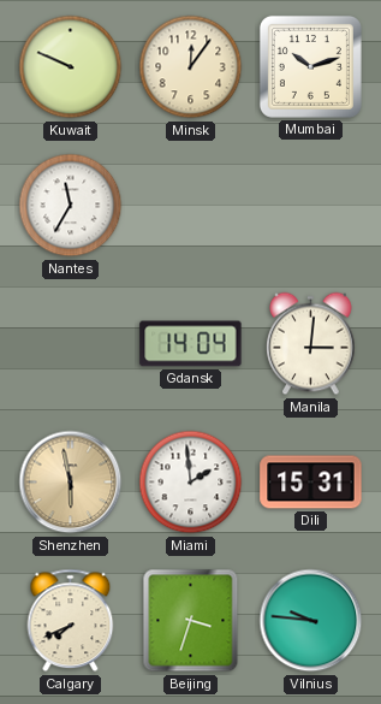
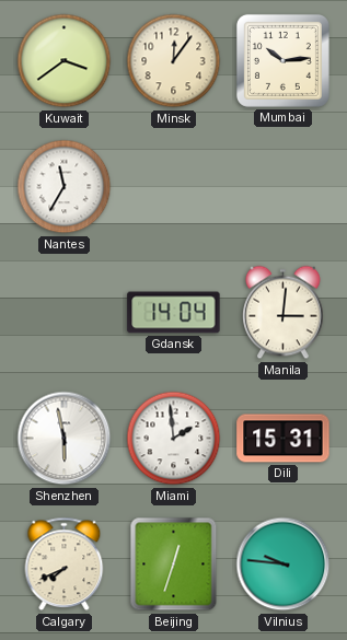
Kuwait: 9:49 -> 3:39 (65, 61)
Mumbai: 10:12 -> 10:14 (282, 60)
Shenzhen dial: champagne -> white (65, 439)
Beijing: 3:33 -> 12:33 (174, 565)
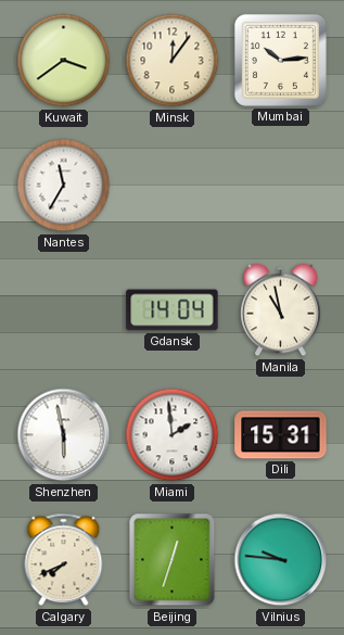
Manila: 3:01 -> 10:58 (281, 310)
